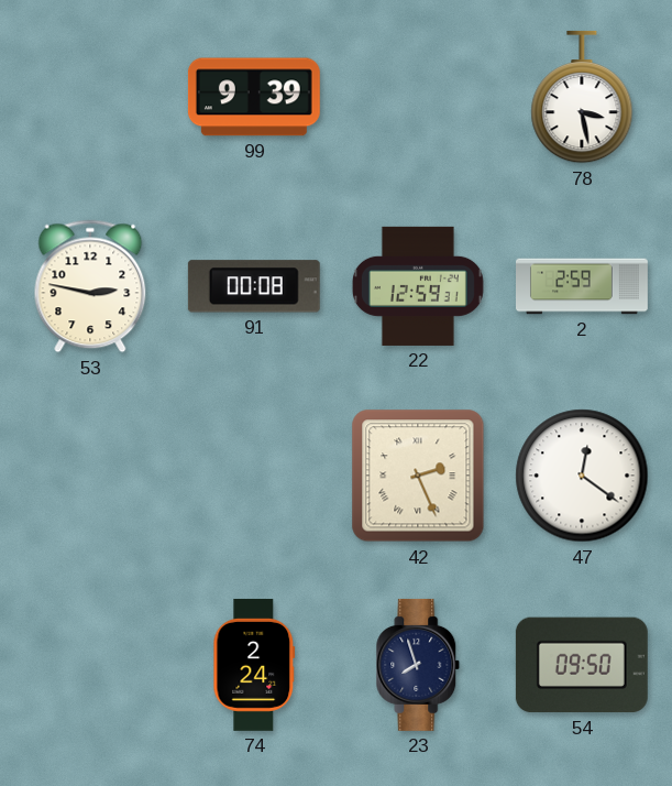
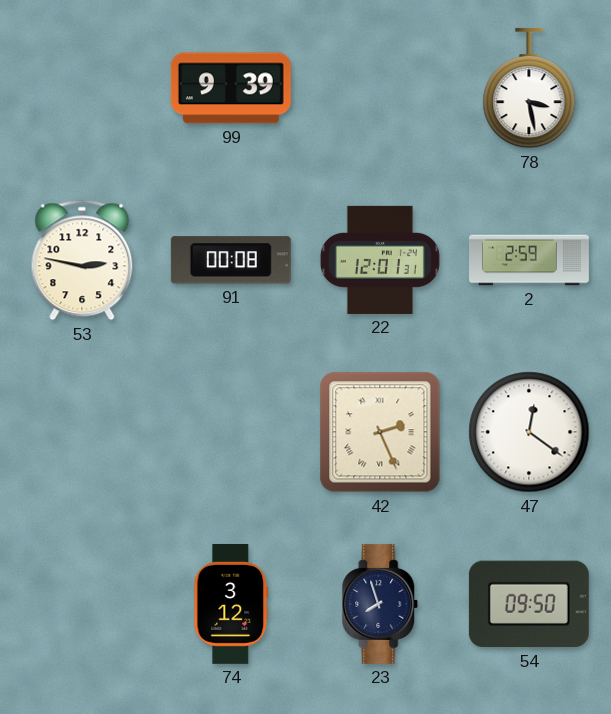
22: 12:59 -> 12:01 (380, 260)
74: 2:24 -> 3:12 (231, 604)
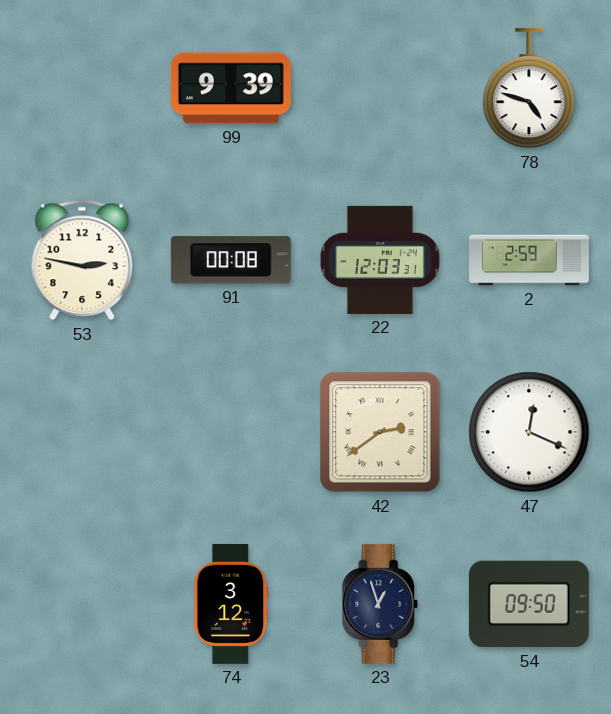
78: 3:28 -> 4:48 (529, 88)
22: 12:01 -> 12:03 (380, 260)
42: 2:26 -> 2:39 (380, 432)
47: 12:21 -> 12:19 (529, 432)
23: 7:57 -> 12:57 (380, 604)
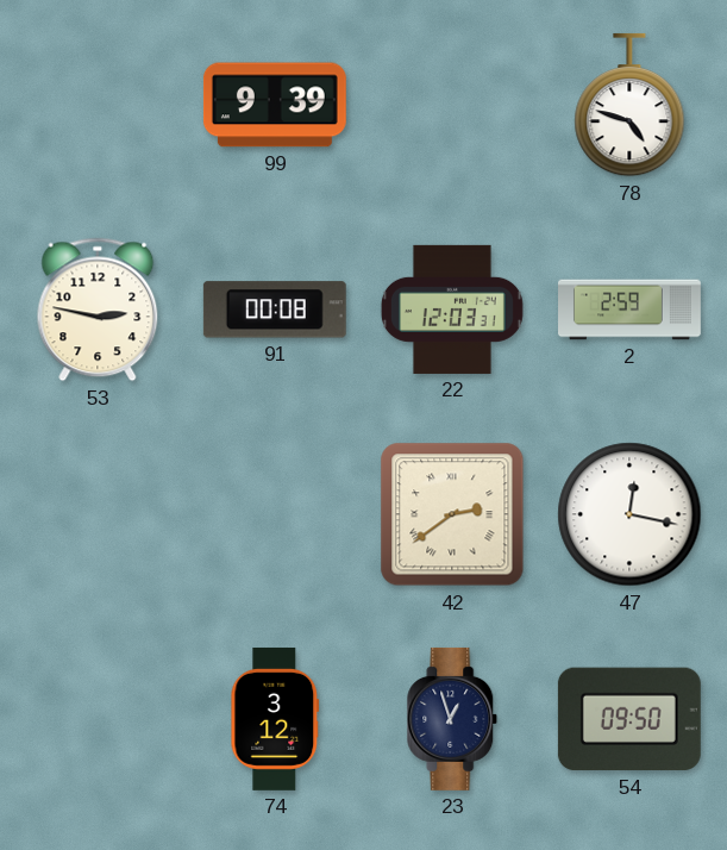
47: 12:19 -> 12:17 (629, 514)
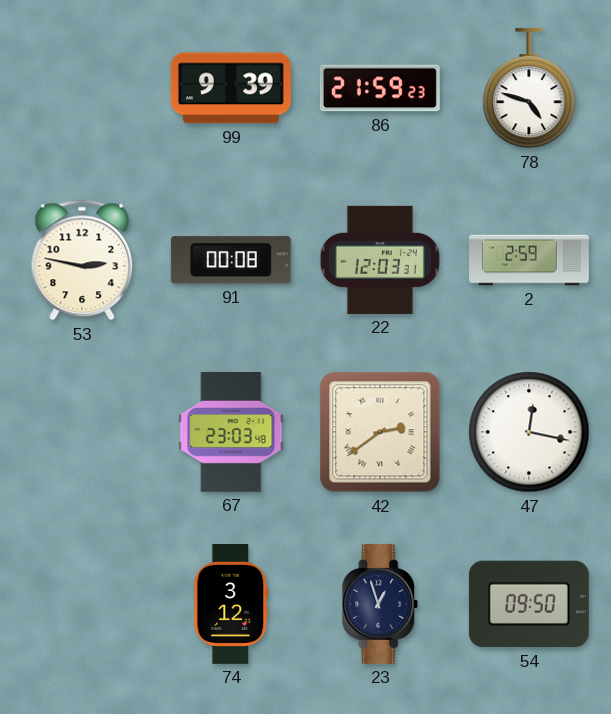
86: none -> 21:59 (380, 88)
67: none -> 23:03 (231, 432)
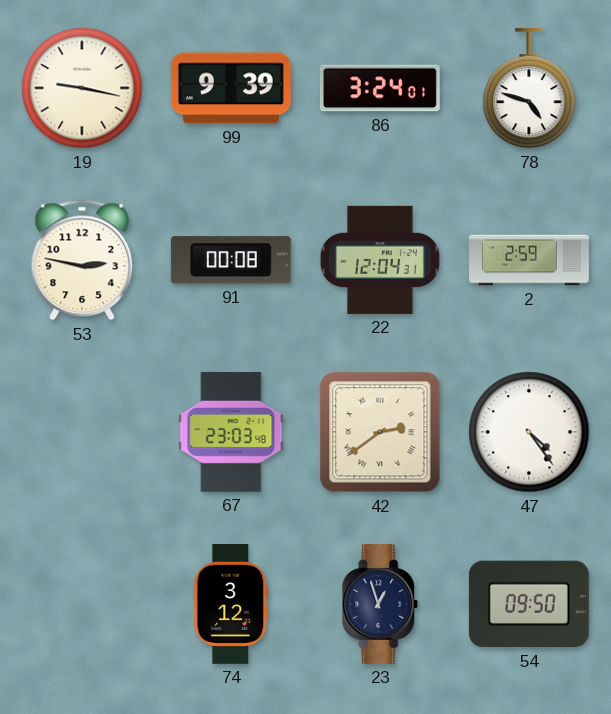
19: none -> 9:17 (82, 88)
86: 21:59 -> 3:24 (380, 88)
22: 12:03 -> 12:04 (380, 260)
47: 12:17 -> 4:24 (529, 432)
